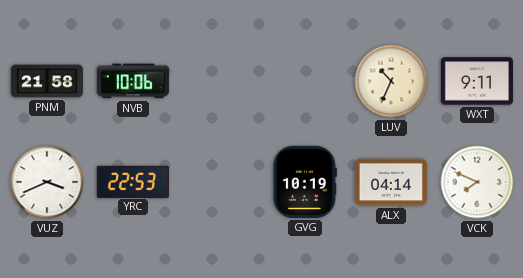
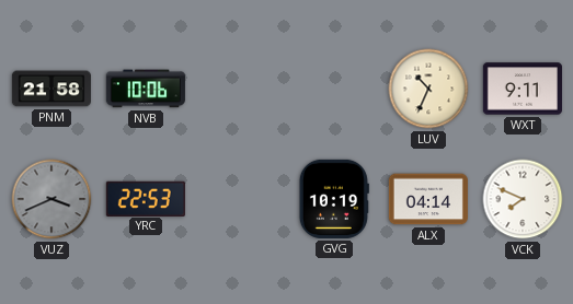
VUZ dial: white -> grey (51, 199)
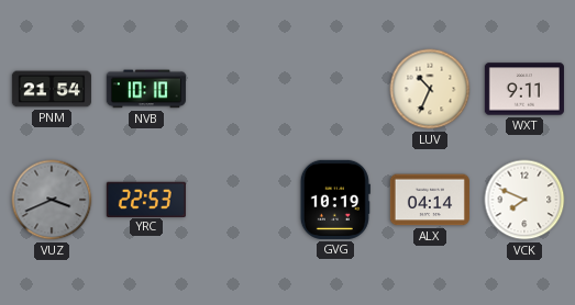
PNM: 21:58 -> 21:54 (52, 89)
NVB: 10:06 -> 10:10 (146, 89)
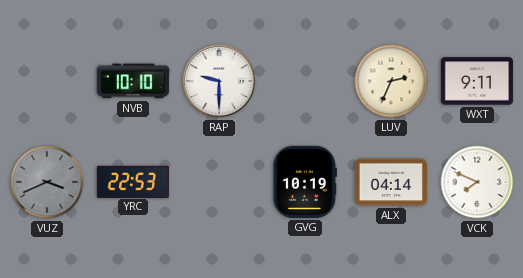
PNM: 21:54 -> none (52, 89)
RAP: none -> 9:30 (219, 81)
LUV: 10:34 -> 2:34 (391, 81)
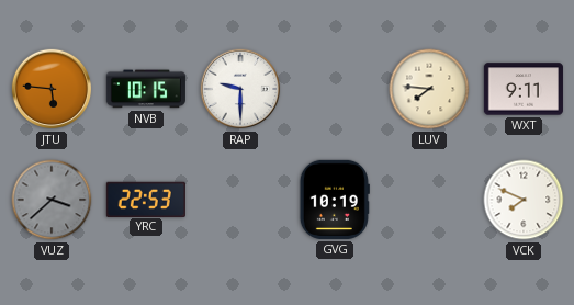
JTU: none -> 5:46 (52, 89)
NVB: 10:10 -> 10:15 (146, 89)
LUV: 2:34 -> 7:46 (429, 89)
VUZ: 3:41 -> 3:38 (52, 200)
ALX: 04:14 -> none (391, 182)
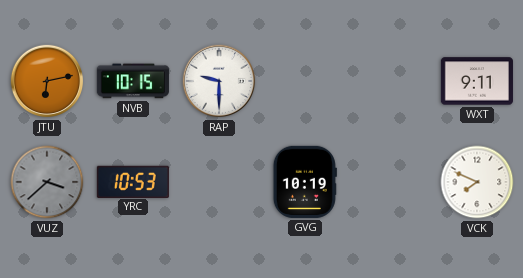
JTU: 5:46 -> 6:13 (47, 81)
LUV: 7:46 -> none (429, 89)
YRC: 22:53 -> 10:53 (133, 181)
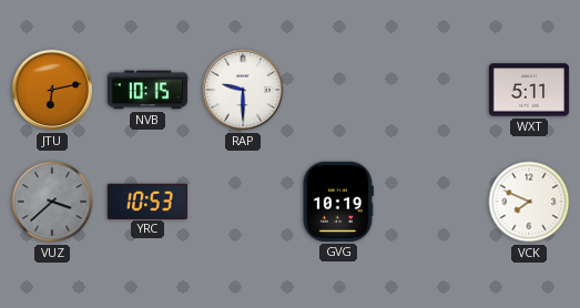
WXT: 9:11 -> 5:11 (529, 90)
